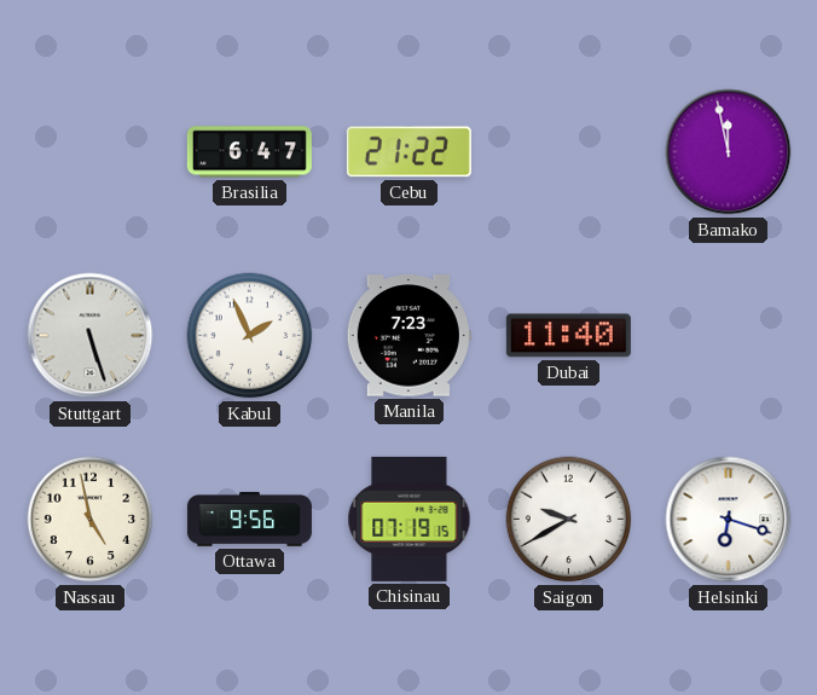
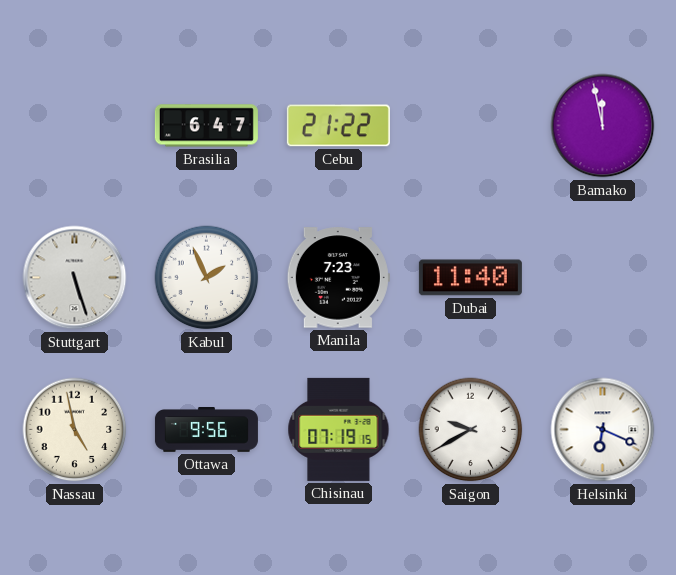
Helsinki: 6:18 -> 6:19 (603, 430)
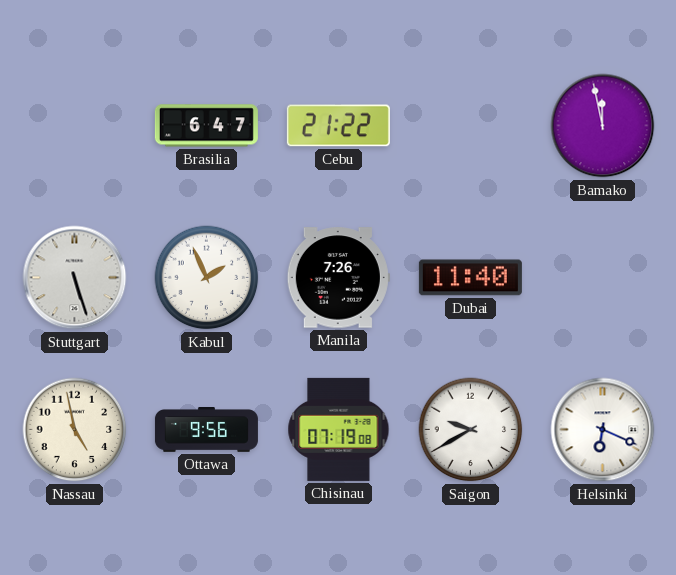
Manila: 7:23 -> 7:26 (338, 278)
Chisinau: 07:19:15 -> 07:19:08 (339, 429)
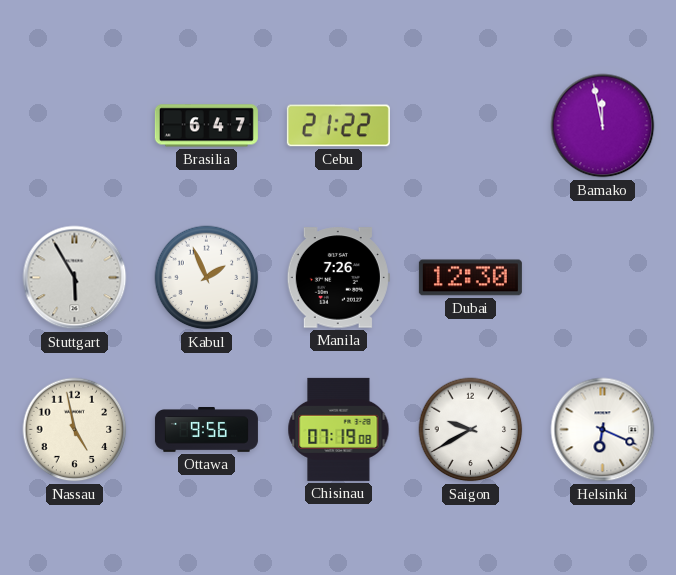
Stuttgart: 5:27 -> 5:55 (75, 278)
Dubai: 11:40 -> 12:30 (470, 278)
